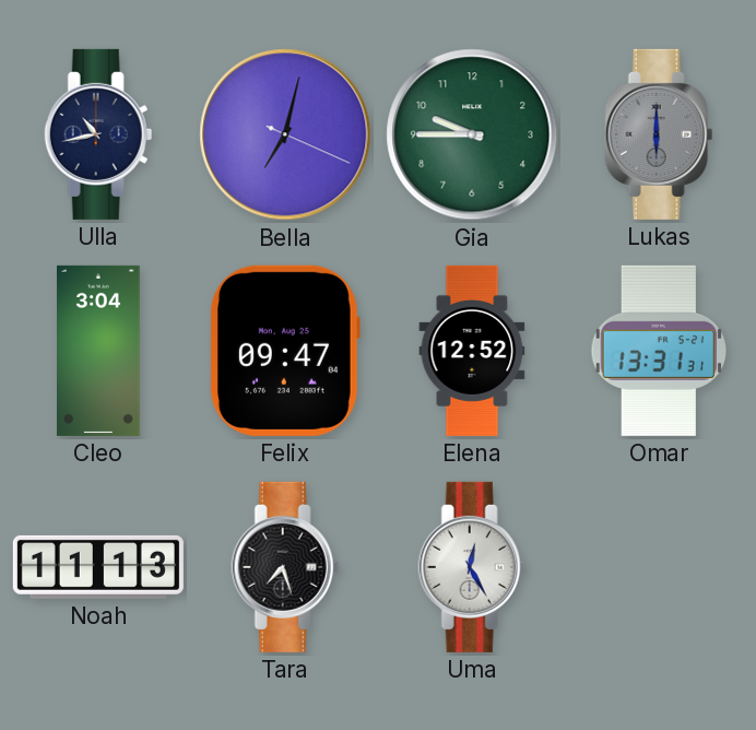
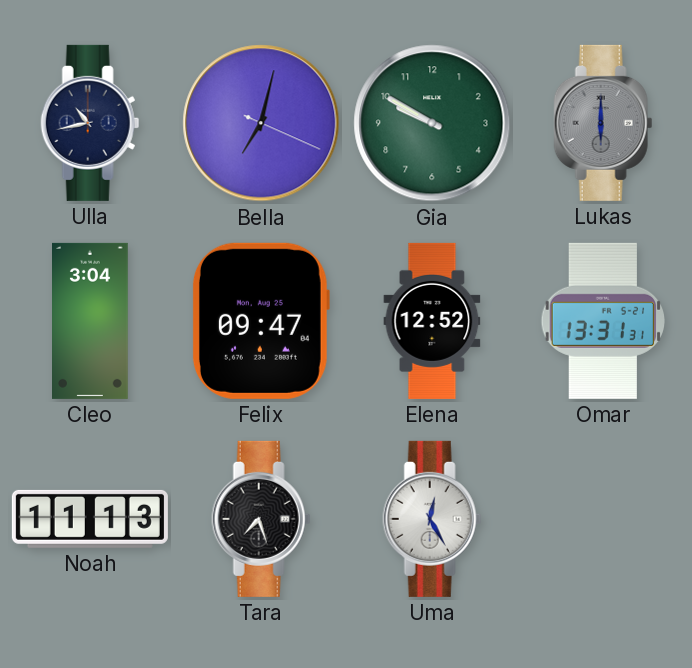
Gia: 9:45 -> 9:50 (432, 123)
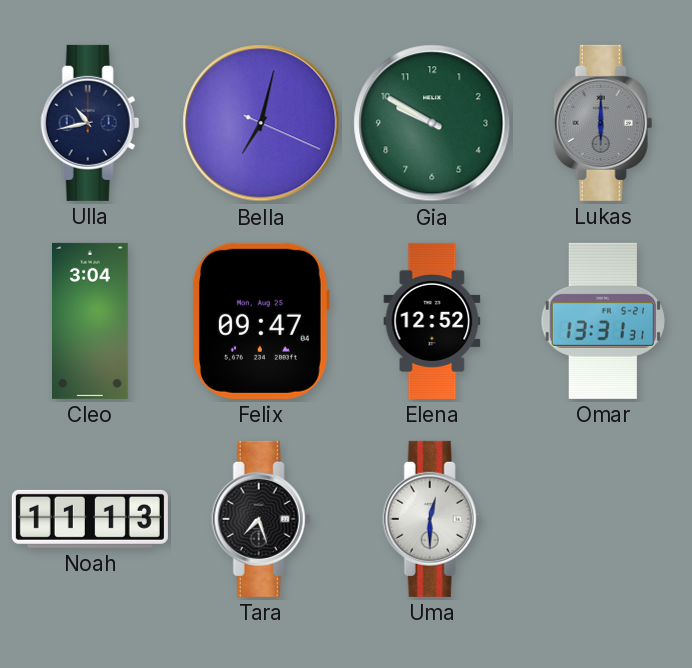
Uma: 12:25 -> 12:30 (432, 519)
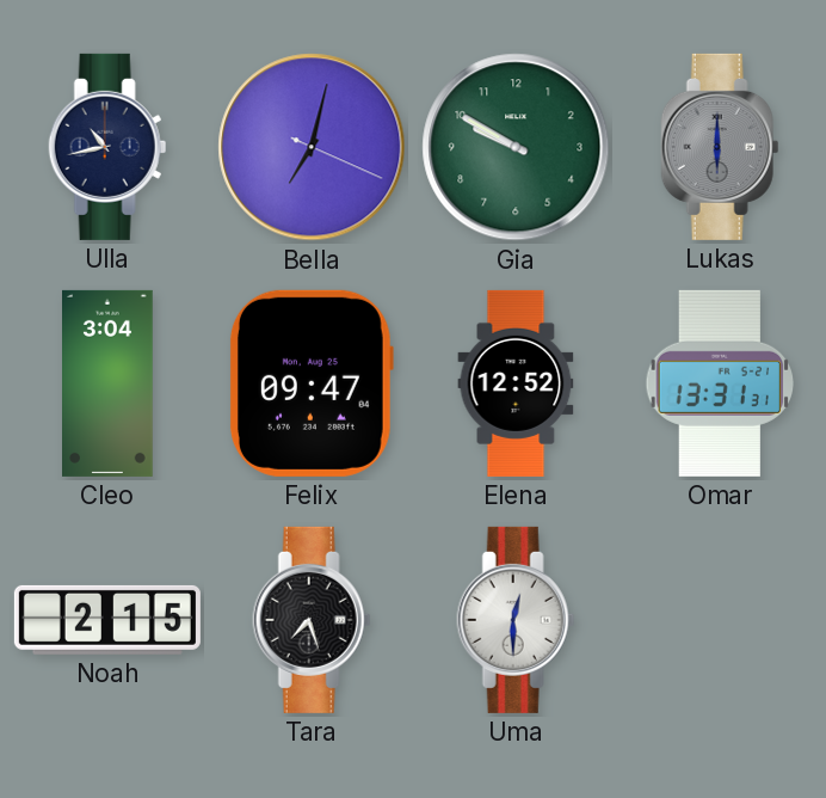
Noah: 11:13 -> 2:15 (107, 620)
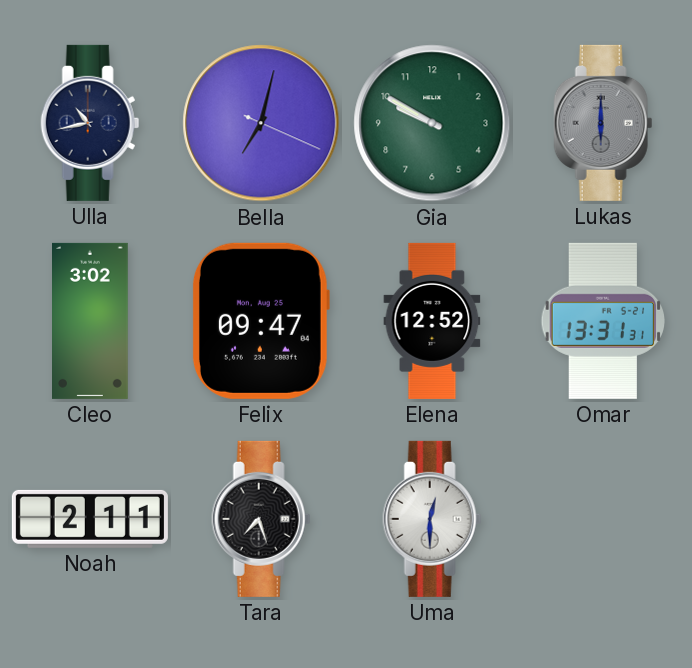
Cleo: 3:04 -> 3:02 (91, 321)
Noah: 2:15 -> 2:11 (90, 519)
